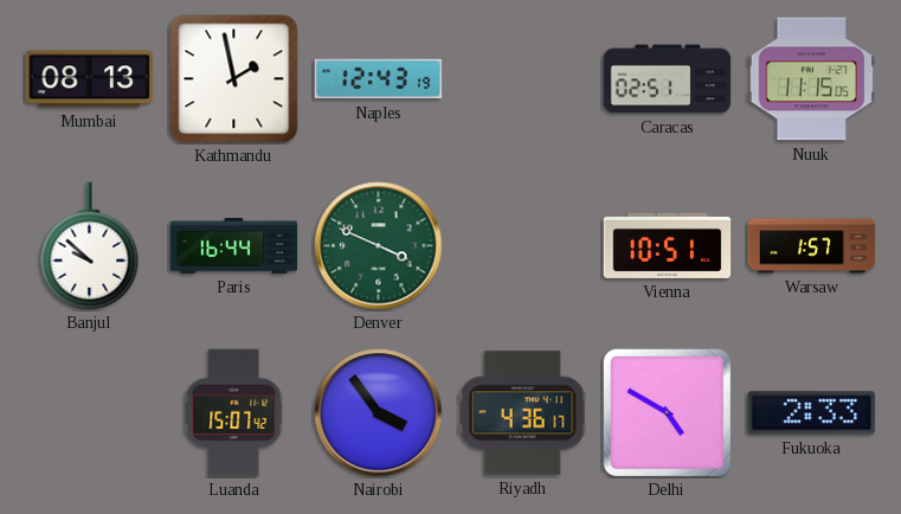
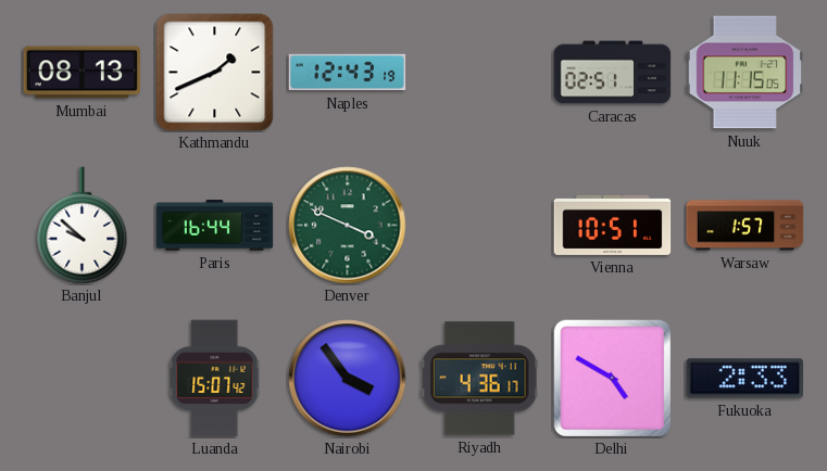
Kathmandu: 1:58 -> 1:41 (215, 73)
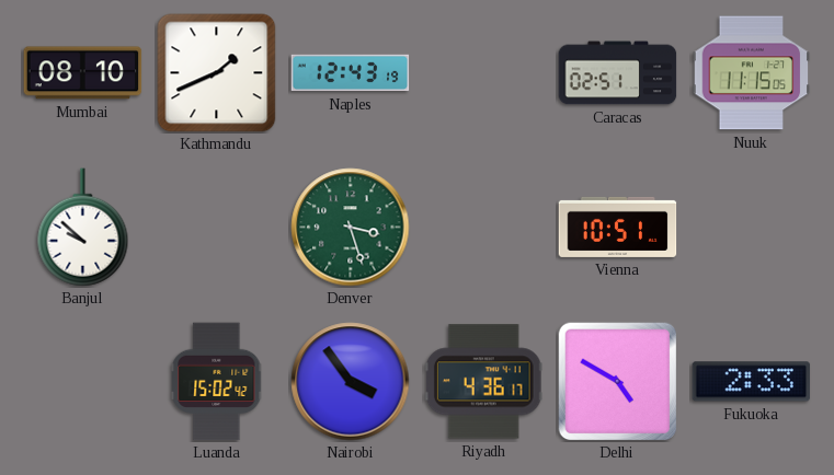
Mumbai: 08:13 -> 08:10 (83, 73)
Paris: 16:44 -> none (215, 226)
Denver: 3:49 -> 3:27 (351, 228)
Warsaw: 1:57 -> none (745, 226)
Luanda: 15:07 -> 15:02 (217, 382)
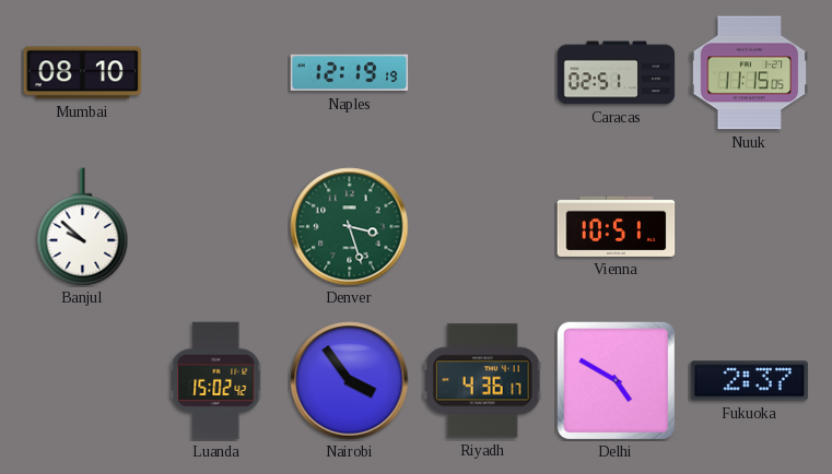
Kathmandu: 1:41 -> none (217, 73)
Naples: 12:43 -> 12:19 (350, 73)
Fukuoka: 2:33 -> 2:37 (750, 381)
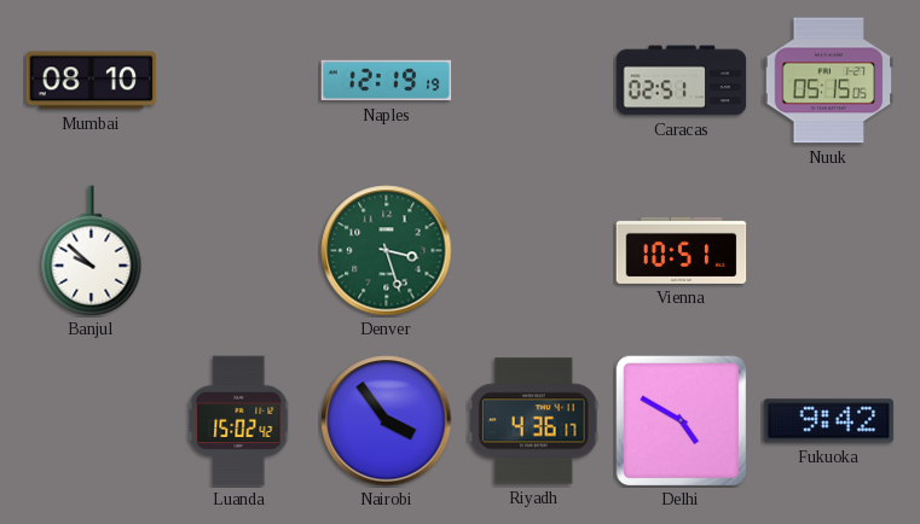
Nuuk: 11:15 -> 05:15 (829, 81)
Fukuoka: 2:37 -> 9:42 (829, 421)
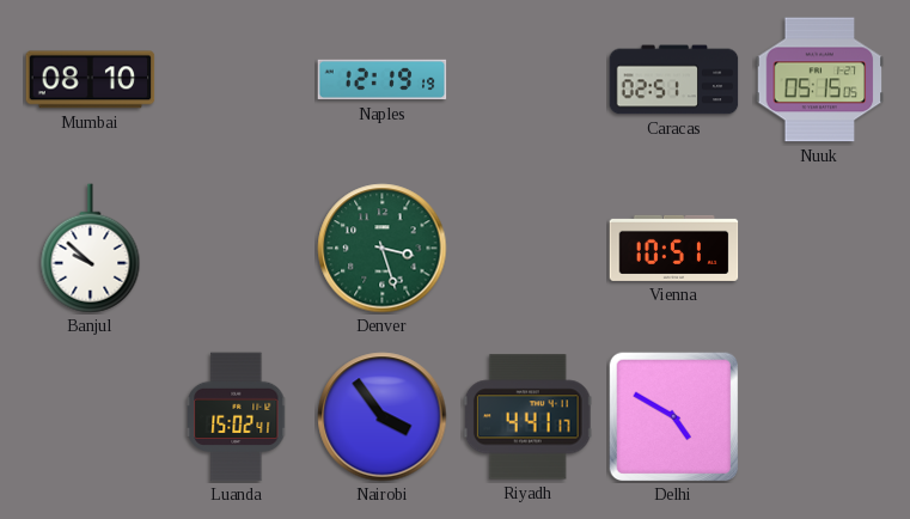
Luanda: 15:02:42 -> 15:02:41 (237, 417)
Riyadh: 4:36 -> 4:41 (527, 417)
Fukuoka: 9:42 -> none (829, 421)
